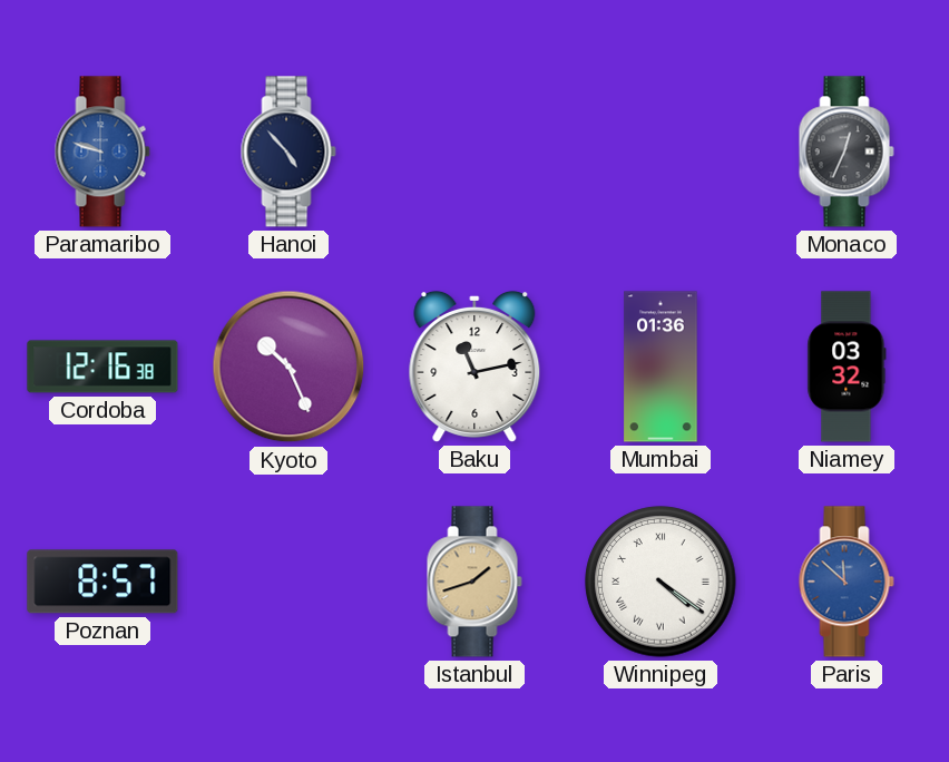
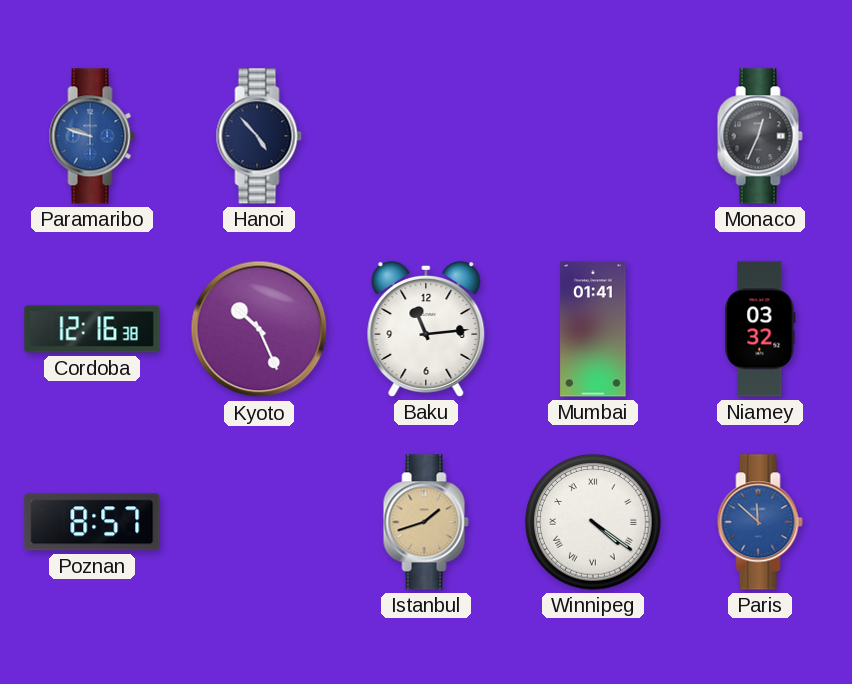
Baku: 11:13 -> 11:14 (426, 329)
Mumbai: 01:36 -> 01:41 (593, 329)
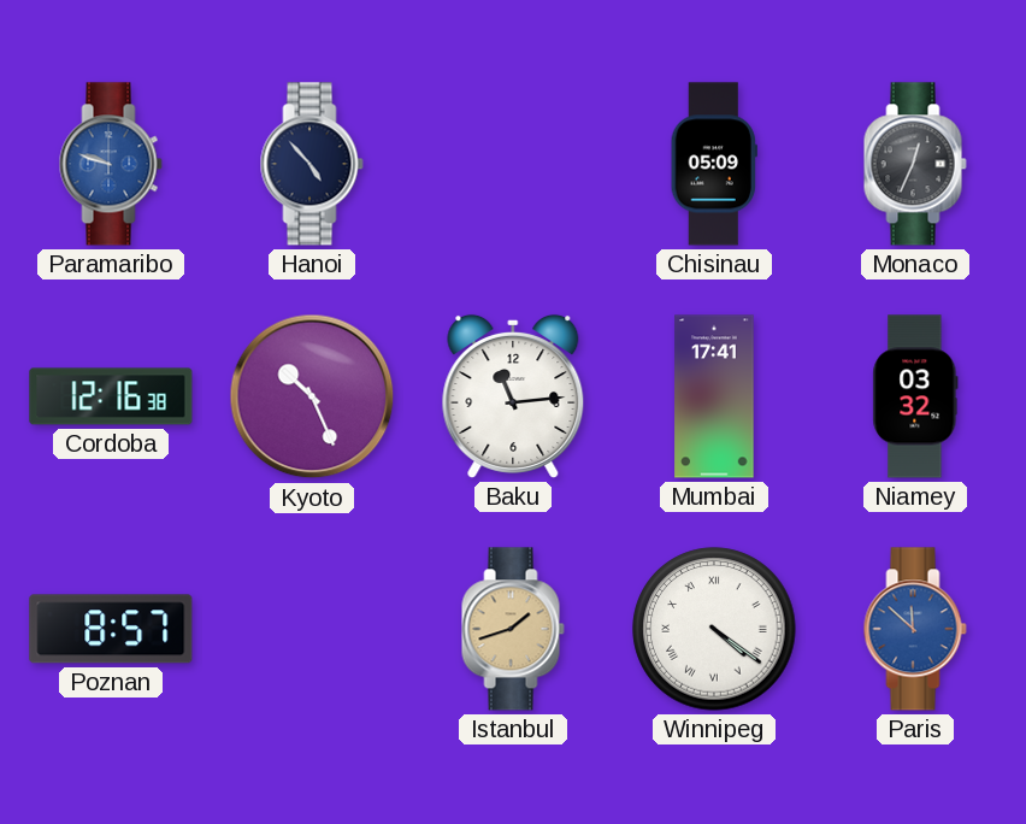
Chisinau: none -> 05:09 (714, 164)
Mumbai: 01:41 -> 17:41 (714, 396)
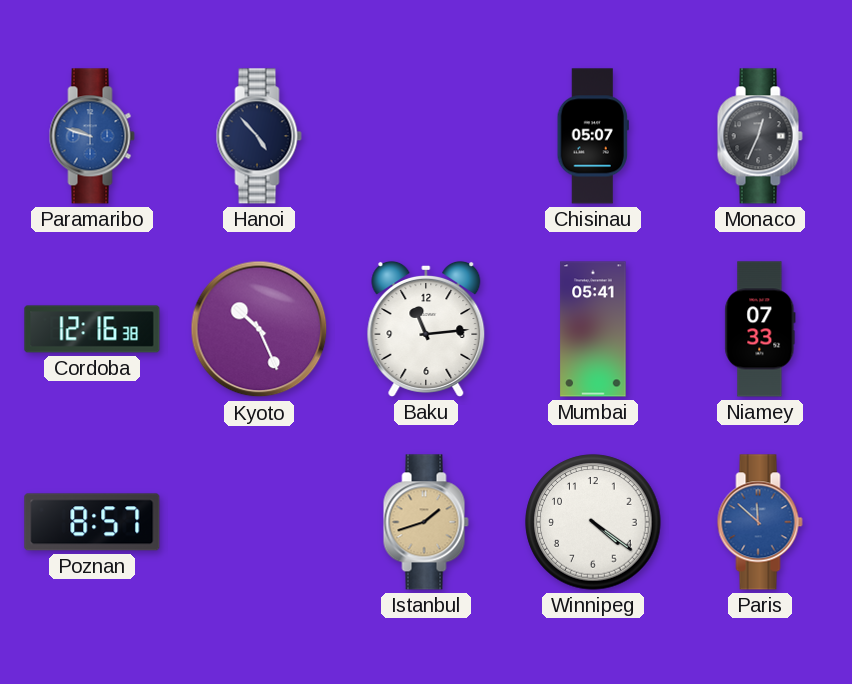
Chisinau: 05:09 -> 05:07 (593, 136)
Mumbai: 17:41 -> 05:41 (593, 329)
Niamey: 03:32 -> 07:33 (760, 329)
Winnipeg numerals: Roman -> Arabic (593, 522)
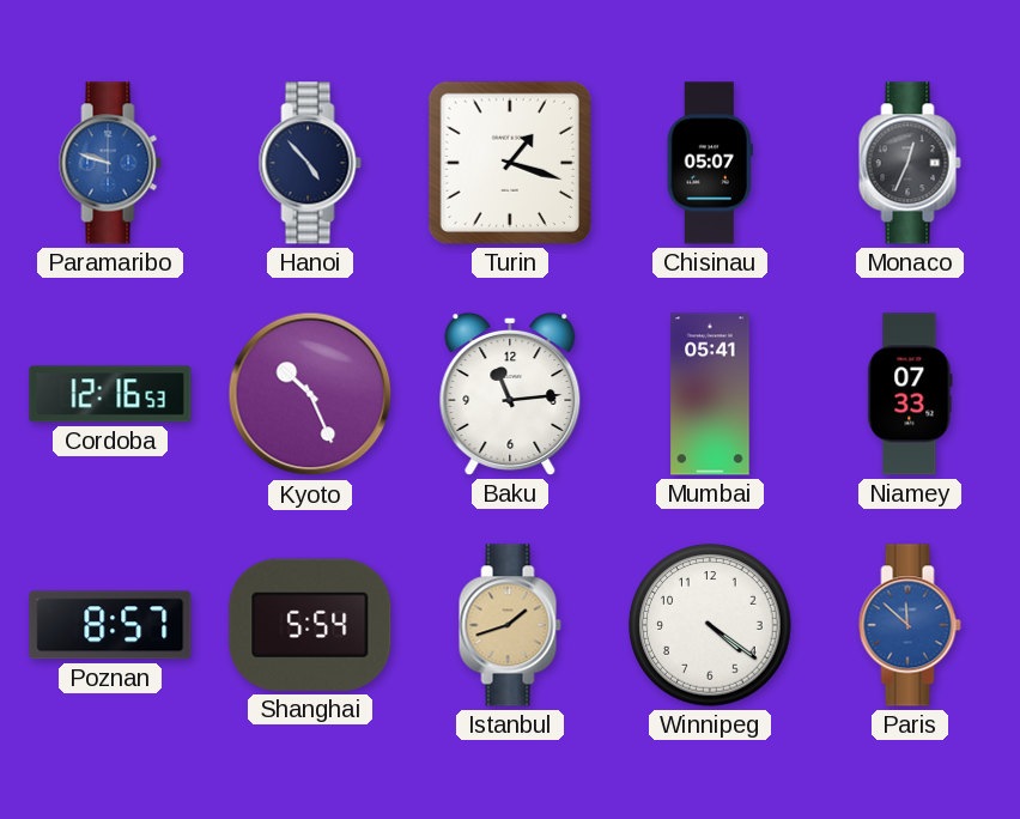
Turin: none -> 1:18 (510, 163)
Cordoba: 12:16:38 -> 12:16:53 (110, 394)
Shanghai: none -> 5:54 (310, 625)
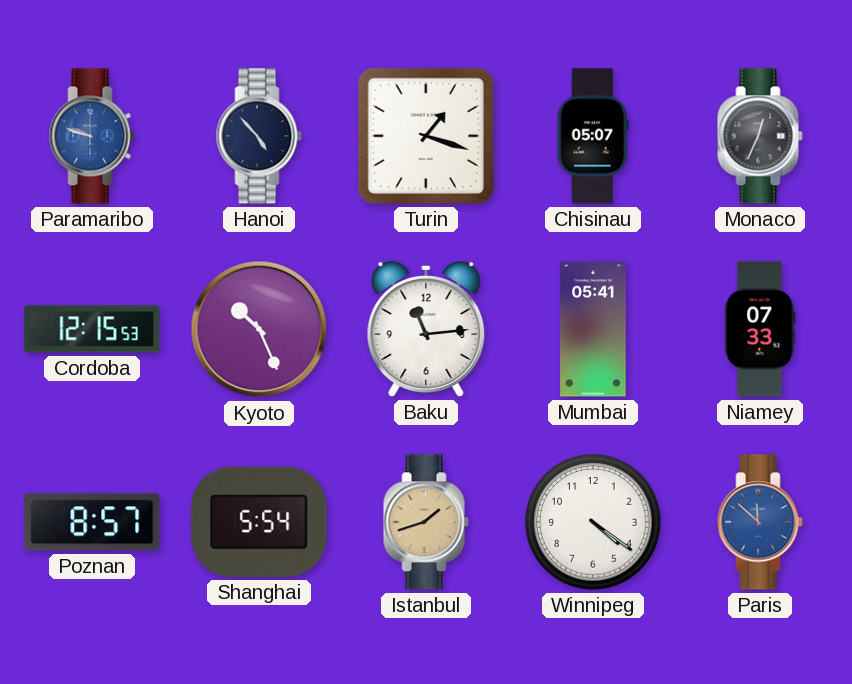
Cordoba: 12:16 -> 12:15 (92, 329)
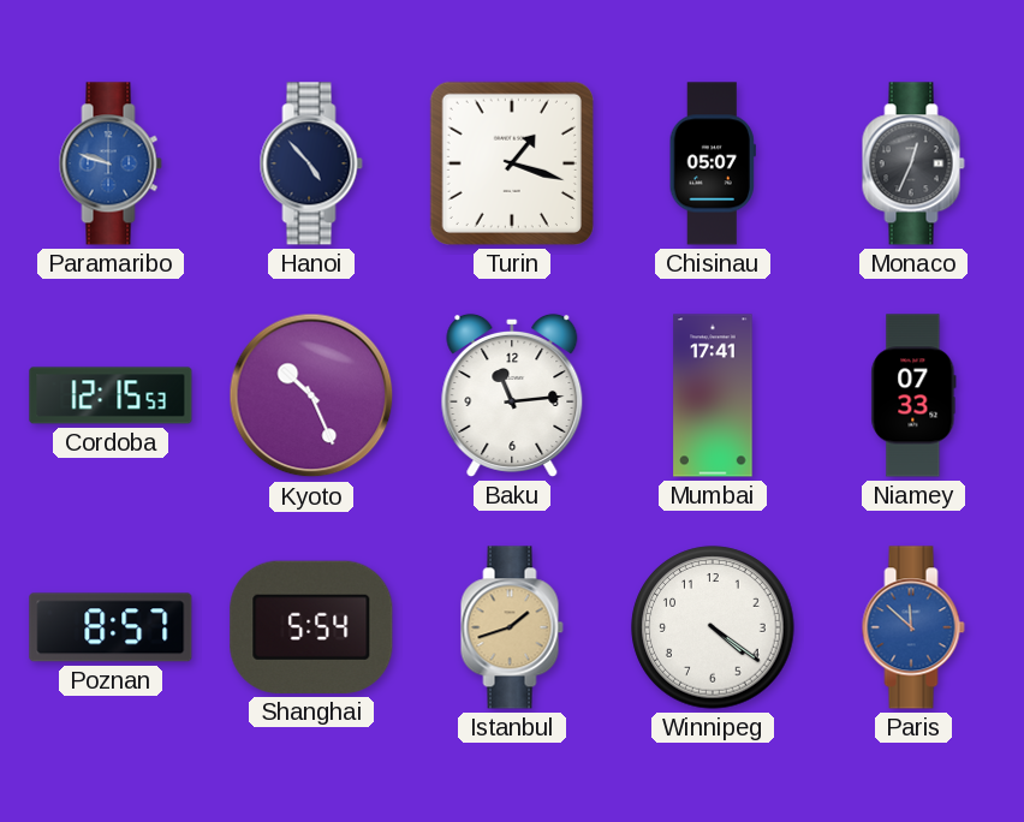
Mumbai: 05:41 -> 17:41 (713, 395)
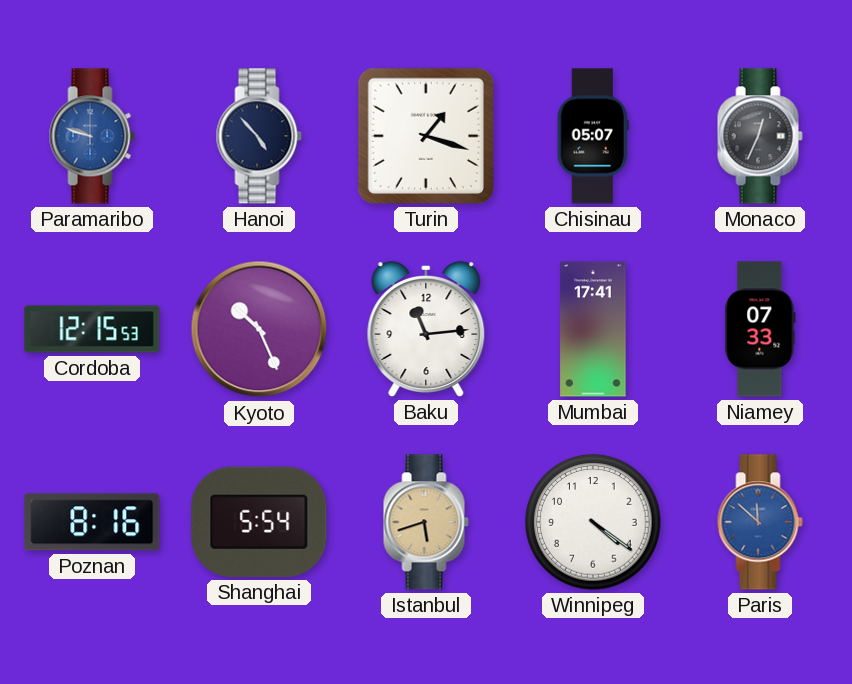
Poznan: 8:57 -> 8:16 (92, 522)
Istanbul: 1:42 -> 5:42 (426, 522)
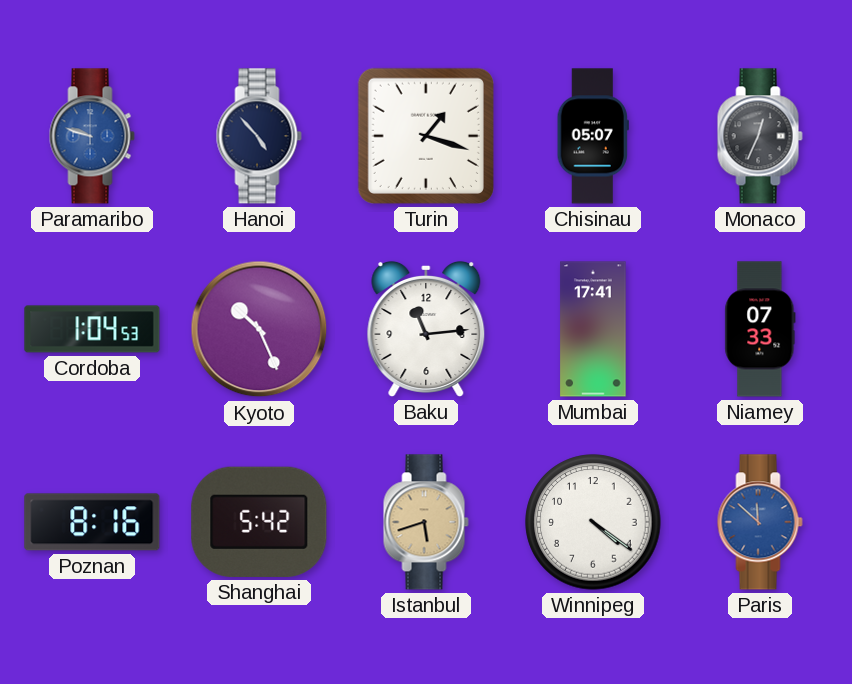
Cordoba: 12:15 -> 1:04 (92, 329)
Shanghai: 5:54 -> 5:42 (259, 522)
